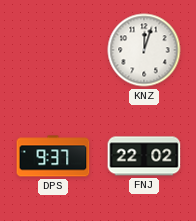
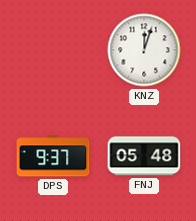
FNJ: 22:02 -> 05:48 (144, 156)
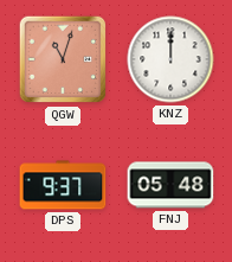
QGW: none -> 11:03 (63, 59)
KNZ: 12:03 -> 12:00 (170, 59)
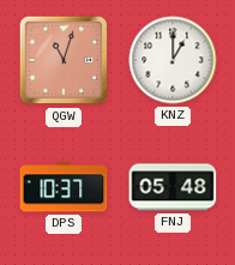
KNZ: 12:00 -> 1:00 (173, 60)
DPS: 9:37 -> 10:37 (64, 187)
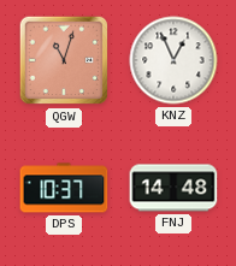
KNZ: 1:00 -> 12:56 (173, 60)
FNJ: 05:48 -> 14:48 (173, 188)
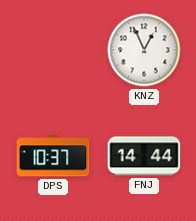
QGW: 11:03 -> none (64, 60)
FNJ: 14:48 -> 14:44 (144, 156)
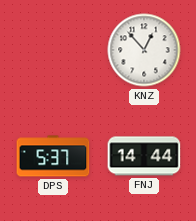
KNZ: 12:56 -> 12:53 (144, 50)
DPS: 10:37 -> 5:37 (53, 156)
